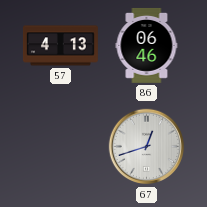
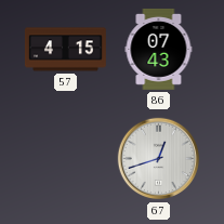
57: 4:13 -> 4:15 (66, 50)
86: 06:46 -> 07:43 (159, 50)
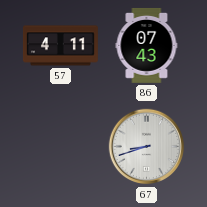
57: 4:15 -> 4:11 (61, 46)
67: 12:42 -> 8:42 (147, 147)
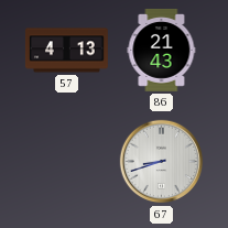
57: 4:11 -> 4:13 (67, 51)
86: 07:43 -> 21:43 (162, 51)
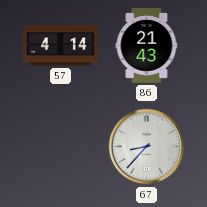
57: 4:13 -> 4:14 (61, 46)
67: 8:42 -> 8:37 (147, 147)
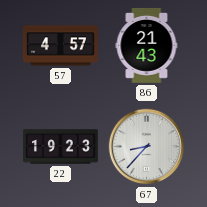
57: 4:14 -> 4:57 (61, 46)
22: none -> 19:23 (61, 147)
